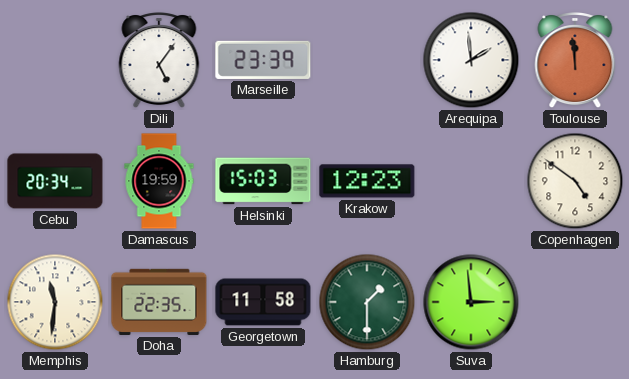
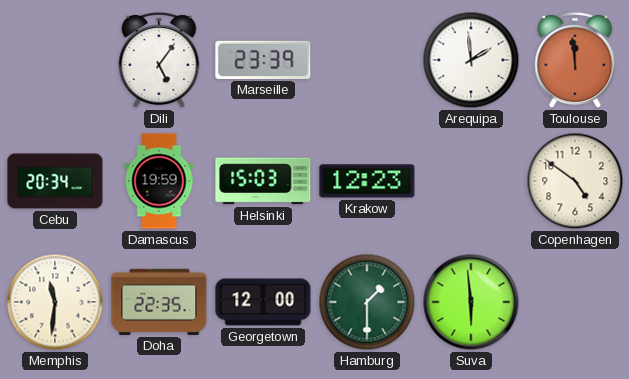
Georgetown: 11:58 -> 12:00 (263, 302)
Suva: 2:59 -> 5:59 (471, 302)
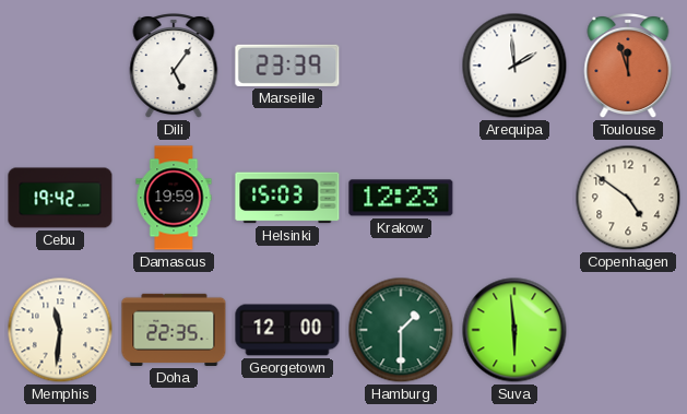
Toulouse: 11:59 -> 11:57 (628, 67)
Cebu: 20:34 -> 19:42 (60, 198)
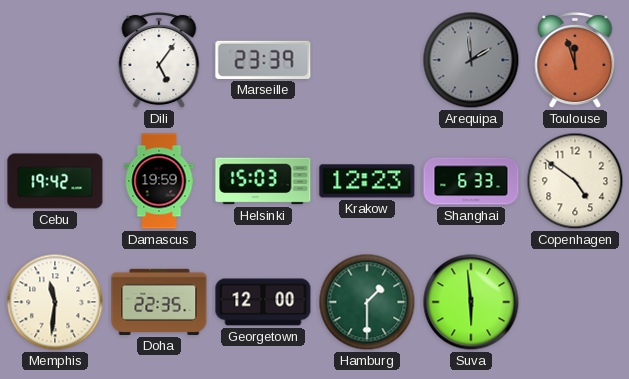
Arequipa dial: white -> grey (471, 60)
Shanghai: none -> 6:33 (471, 181)
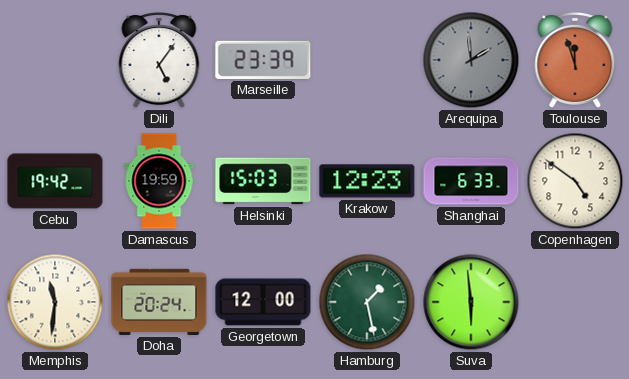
Doha: 22:35 -> 20:24 (159, 302)
Hamburg: 1:30 -> 1:28 (367, 302)
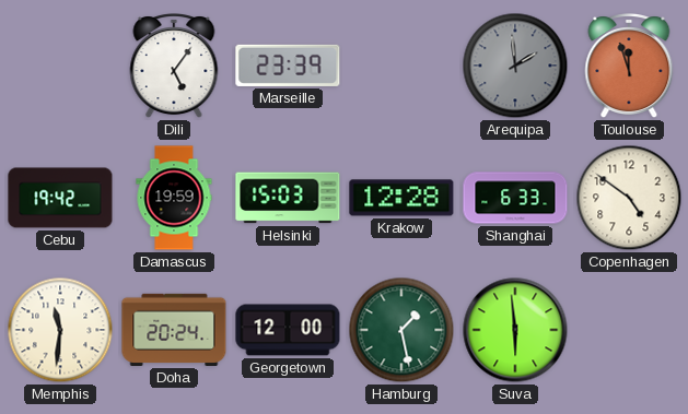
Krakow: 12:23 -> 12:28 (401, 198)
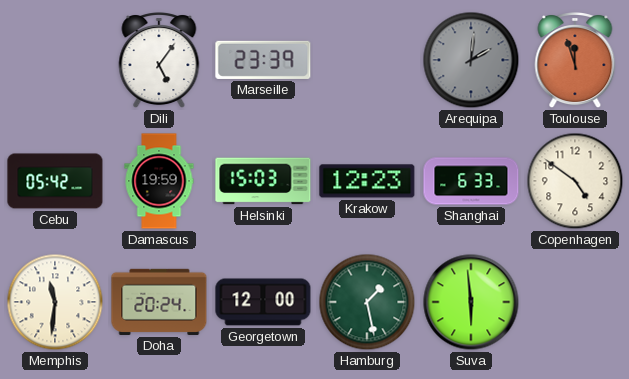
Arequipa: 1:59 -> 2:01 (471, 60)
Cebu: 19:42 -> 05:42 (55, 181)
Krakow: 12:28 -> 12:23 (367, 181)
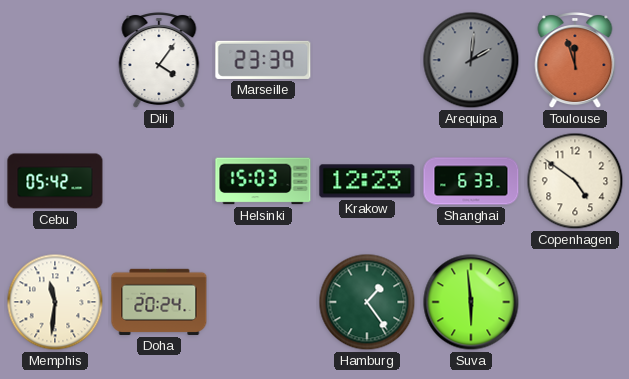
Dili: 5:06 -> 4:06 (159, 61)
Damascus: 19:59 -> none (159, 181)
Georgetown: 12:00 -> none (263, 302)
Hamburg: 1:28 -> 1:24 (367, 302)
